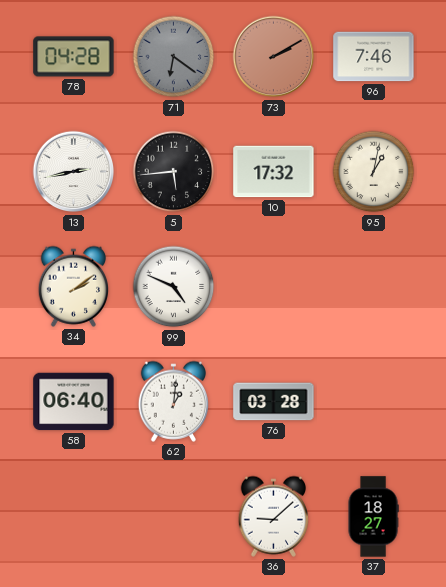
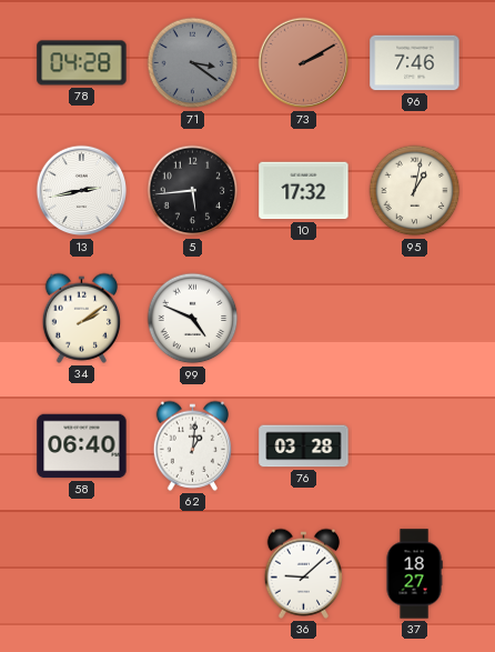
71: 6:21 -> 3:21 (193, 63)
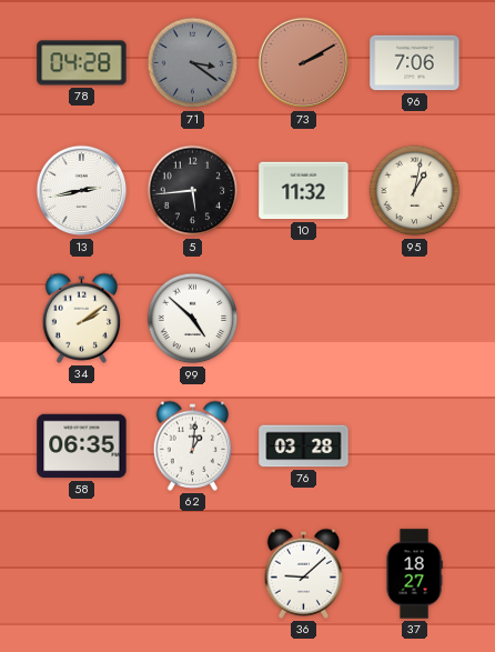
96: 7:46 -> 7:06 (415, 63)
10: 17:32 -> 11:32 (304, 191)
99: 4:49 -> 4:52 (193, 319)
58: 06:40 -> 06:35 (82, 447)
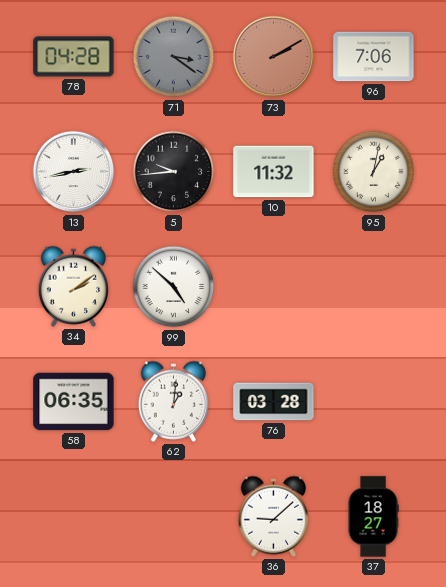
5: 5:44 -> 9:44 (174, 172)
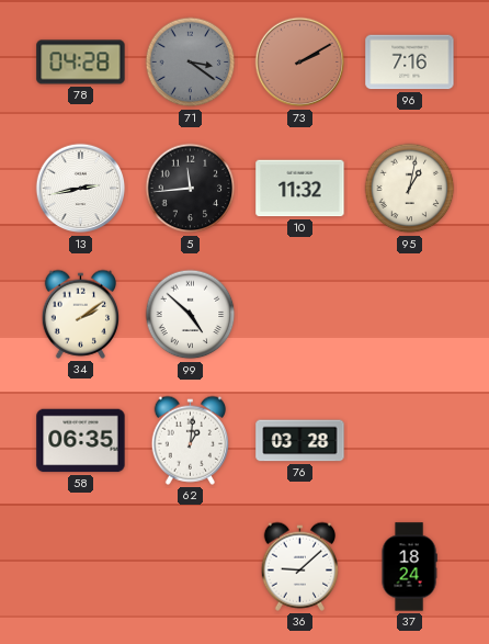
96: 7:06 -> 7:16 (410, 63)
5: 9:44 -> 11:44 (191, 189)
37: 18:27 -> 18:24 (409, 567)
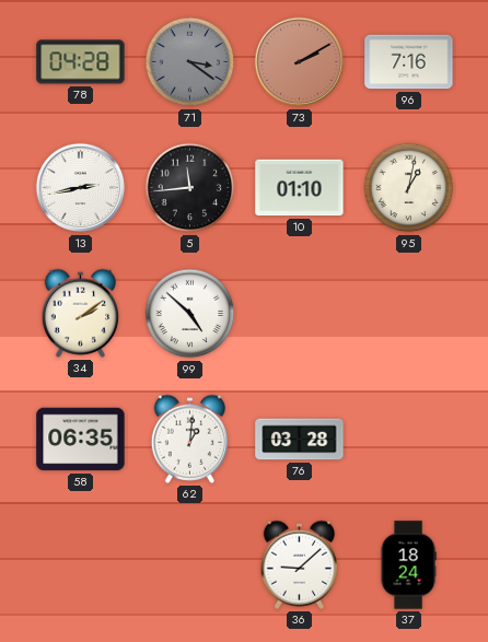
10: 11:32 -> 01:10 (300, 188)
